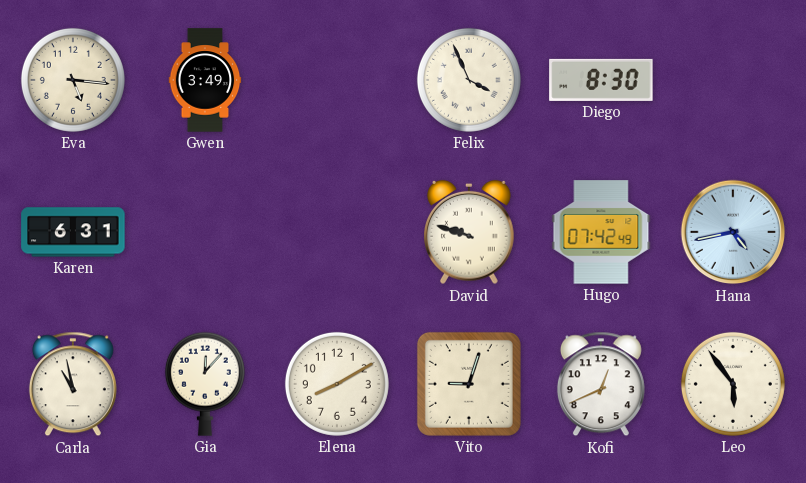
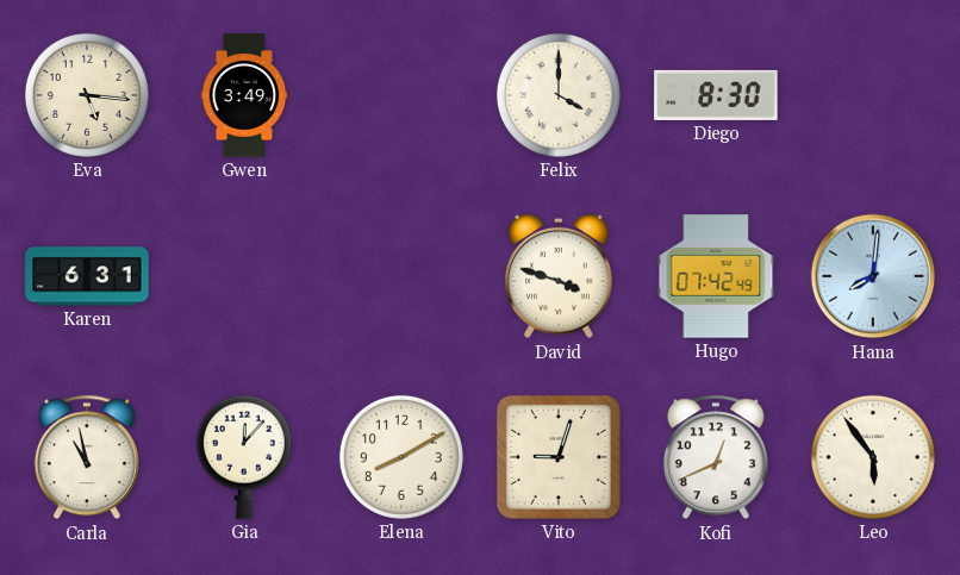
Felix: 3:56 -> 4:00 (559, 95)
David: 9:48 -> 3:48 (560, 276)
Hana: 4:43 -> 8:01 (873, 276)
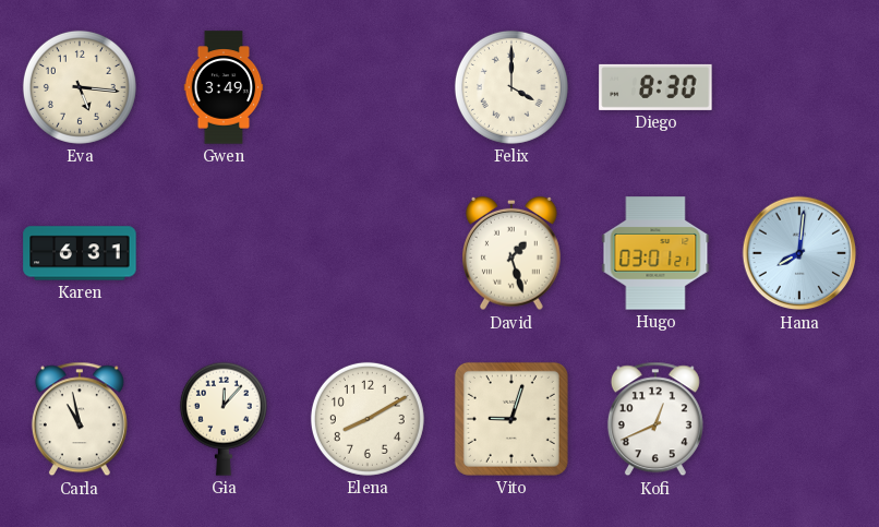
David: 3:48 -> 1:27 (513, 253)
Hugo: 07:42 -> 03:01 (655, 253)
Leo: 5:54 -> none (873, 457)
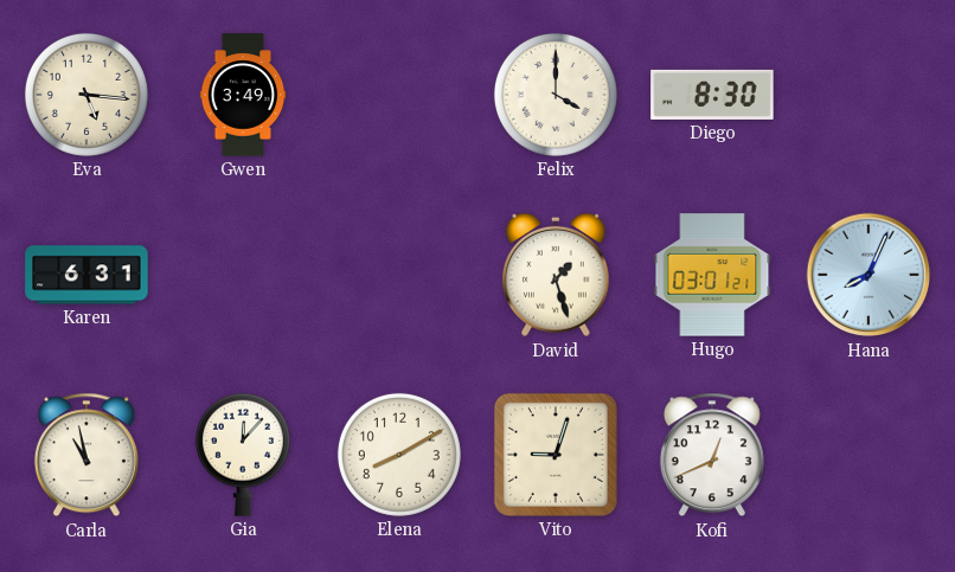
Hana: 8:01 -> 8:04 (869, 275)
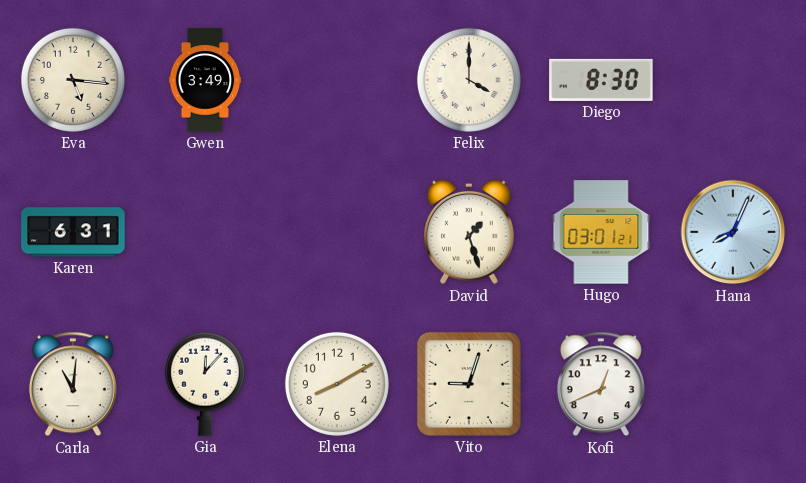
Carla: 10:58 -> 11:01 (73, 384)
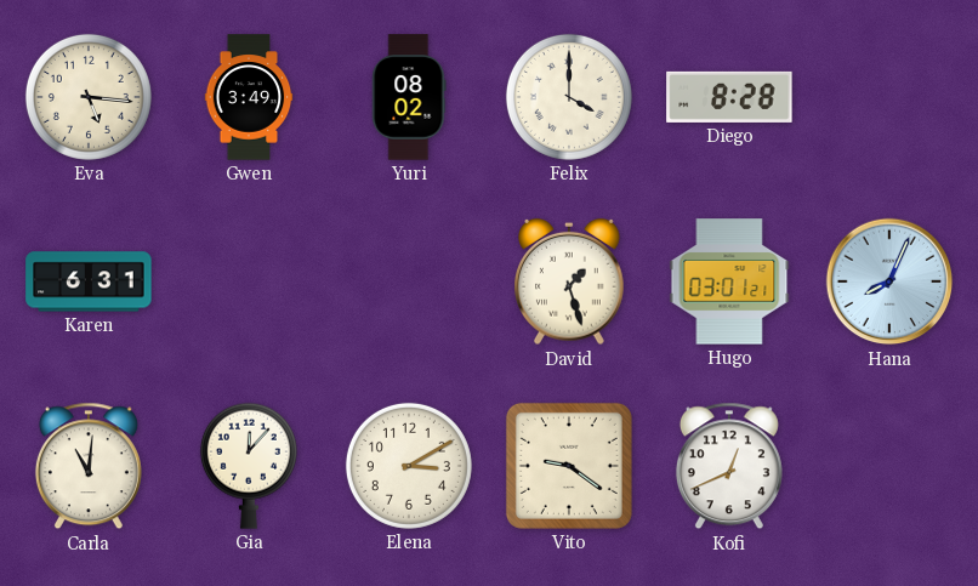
Yuri: none -> 08:02 (409, 97)
Diego: 8:30 -> 8:28 (729, 97)
Elena: 8:10 -> 3:10 (409, 466)
Vito: 9:03 -> 9:21 (569, 466)
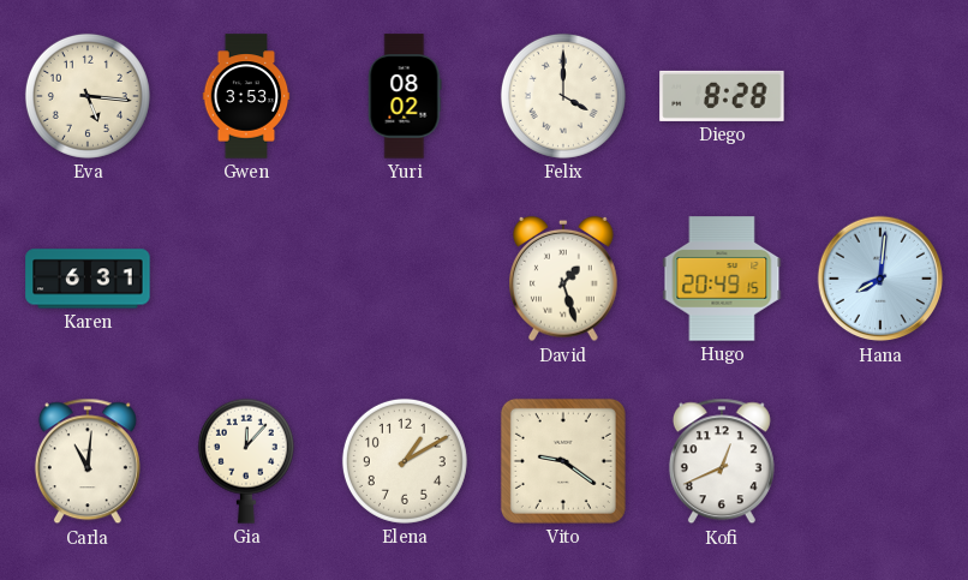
Gwen: 3:49 -> 3:53 (246, 96)
Hugo: 03:01 -> 20:49 (722, 279)
Hana: 8:04 -> 8:01 (880, 279)
Elena: 3:10 -> 1:10 (405, 461)
